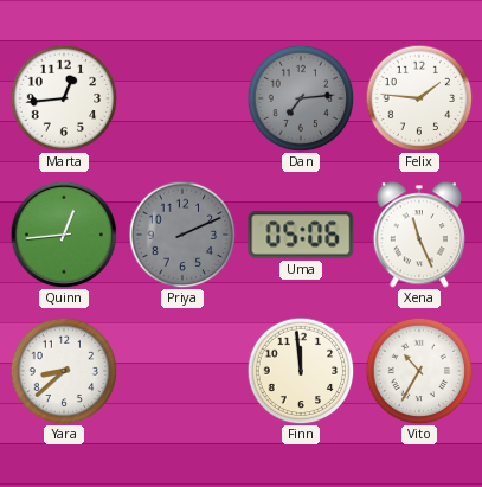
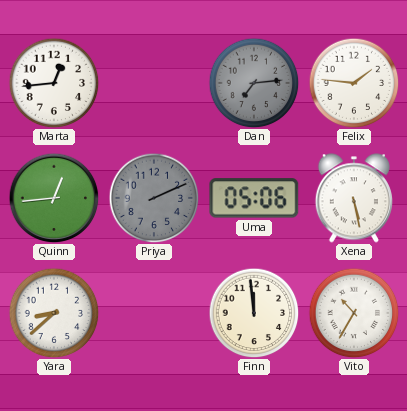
Xena: 11:26 -> 5:28 (354, 198)
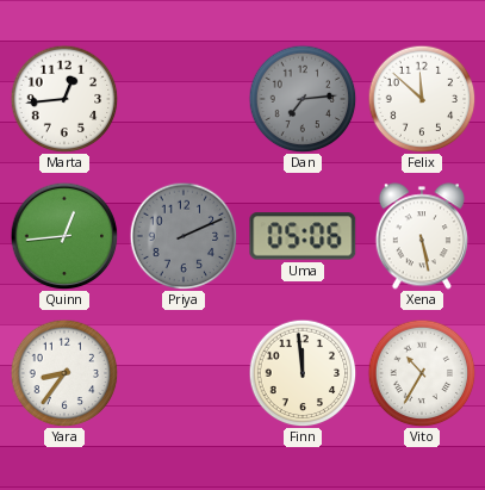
Felix: 1:46 -> 11:52 (422, 99)
Yara: 8:38 -> 8:36 (64, 373)
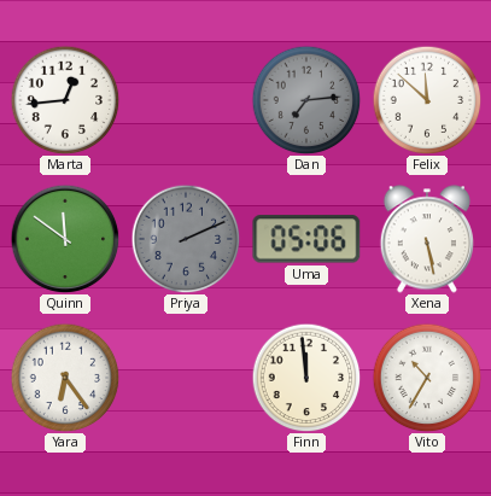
Quinn: 12:44 -> 11:51 (65, 239)
Yara: 8:36 -> 6:24 (65, 378)
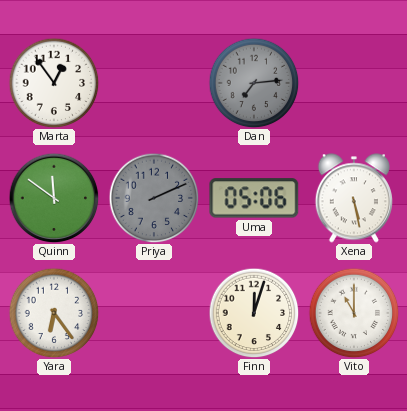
Marta: 12:44 -> 12:54 (54, 83)
Felix: 11:52 -> none (427, 100)
Finn: 11:59 -> 12:03 (254, 313)
Vito: 10:35 -> 11:00 (354, 313)
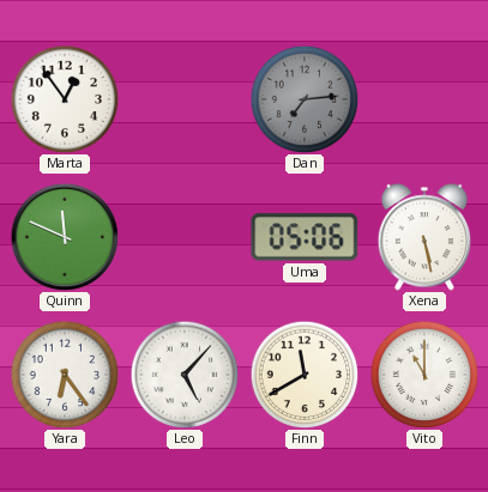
Quinn: 11:51 -> 11:49 (65, 237)
Priya: 2:11 -> none (154, 198)
Leo: none -> 5:07 (185, 375)
Finn: 12:03 -> 11:40 (305, 375)
